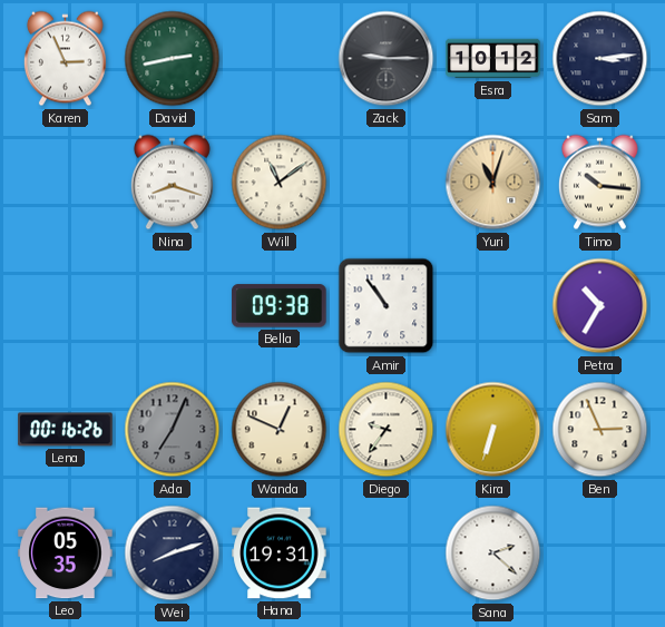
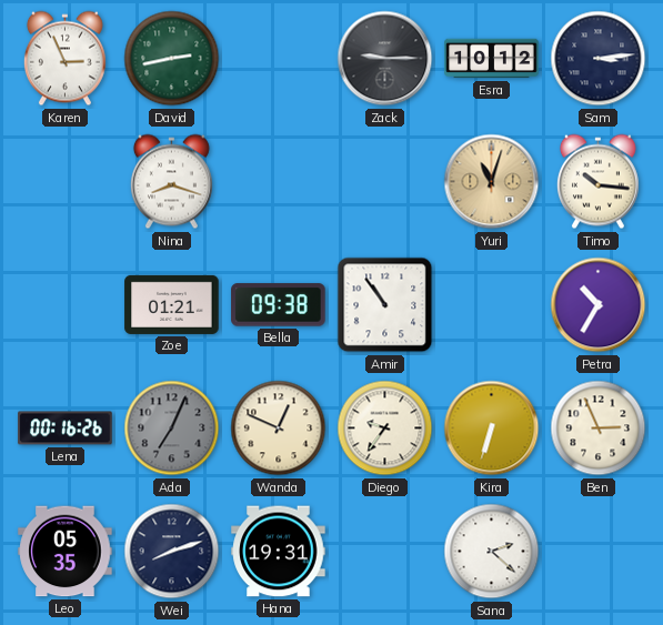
Will: 11:09 -> none (280, 183)
Zoe: none -> 01:21 (172, 304)
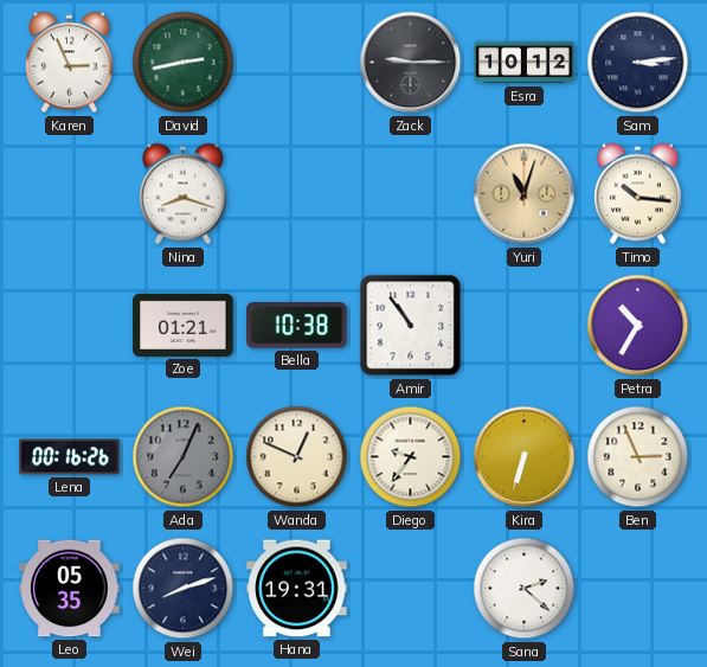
Bella: 09:38 -> 10:38 (297, 326)
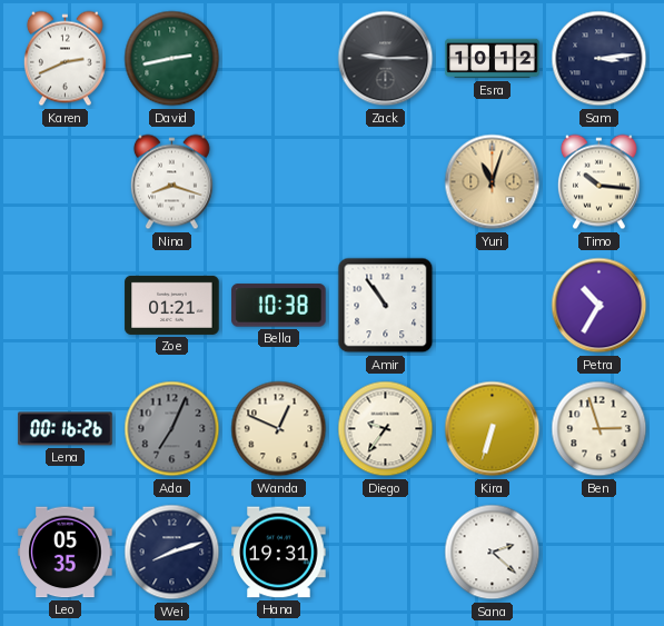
Karen: 2:56 -> 2:41 (65, 59)
Ben: 2:56 -> 2:57 (599, 429)
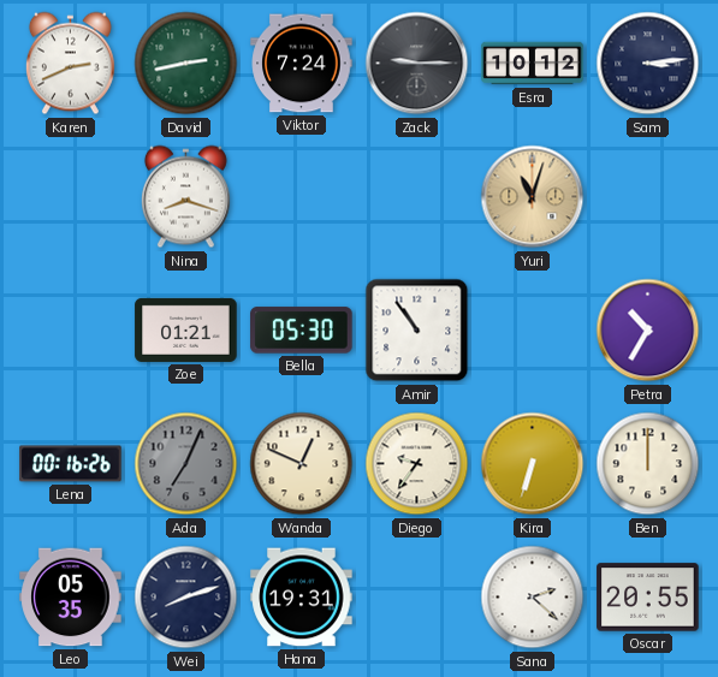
Viktor: none -> 7:24 (302, 64)
Timo: 10:16 -> none (598, 182)
Bella: 10:38 -> 05:30 (302, 331)
Ben: 2:57 -> 12:00 (648, 464)
Oscar: none -> 20:55 (648, 598)
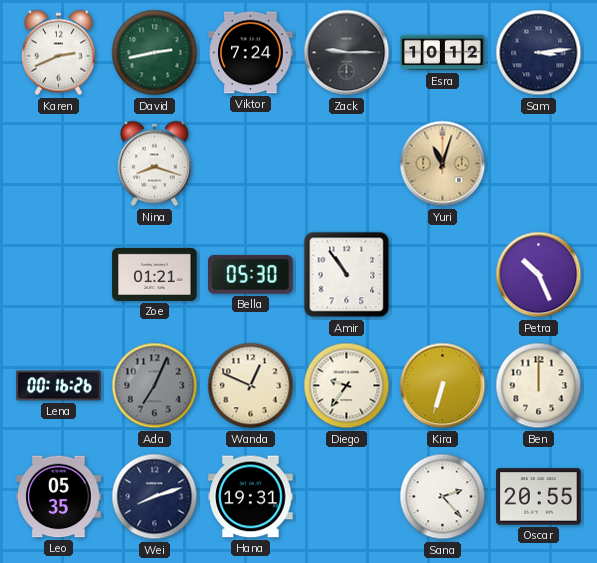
Petra: 10:35 -> 10:26 (539, 275)
Sana: 2:22 -> 2:23 (443, 497)
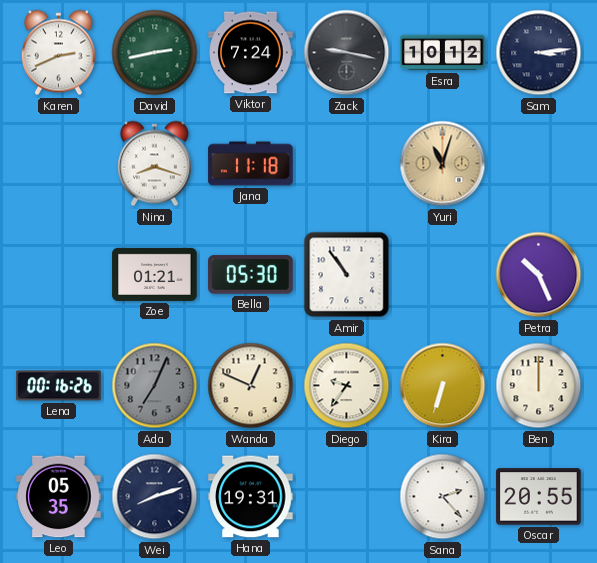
Zack: 9:15 -> 9:17 (347, 53)
Jana: none -> 11:18 (251, 164)
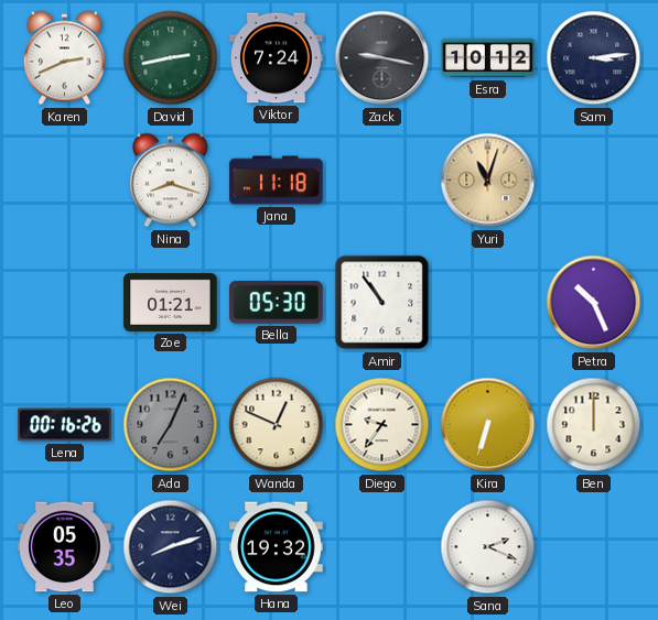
Hana: 19:31 -> 19:32 (277, 547)
Sana: 2:23 -> 2:19 (488, 547)
Oscar: 20:55 -> none (539, 497)
